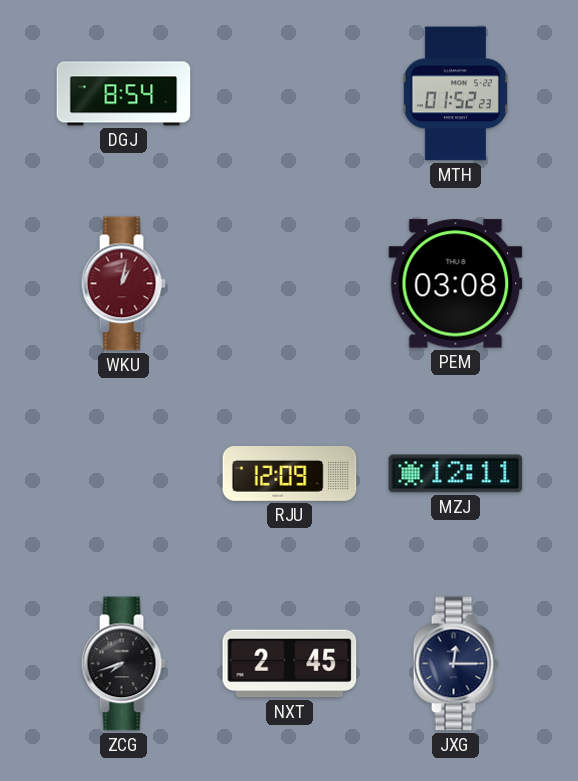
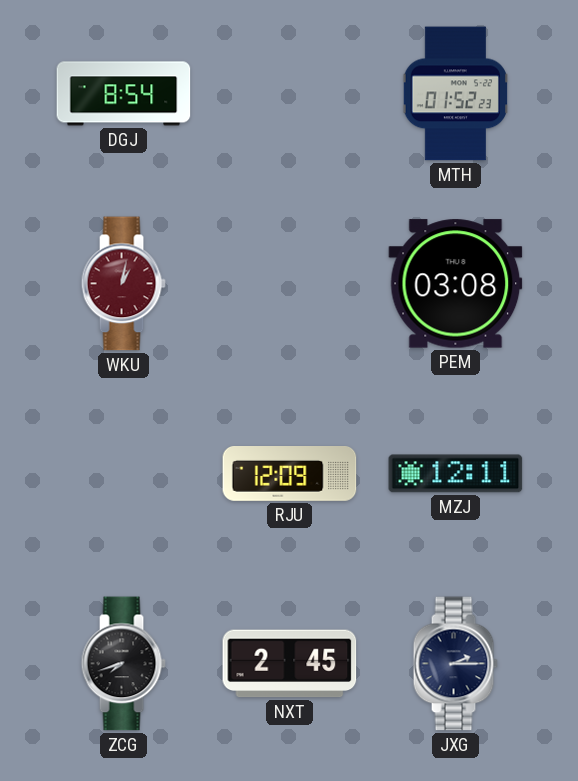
JXG: 12:15 -> 2:15 (455, 664)
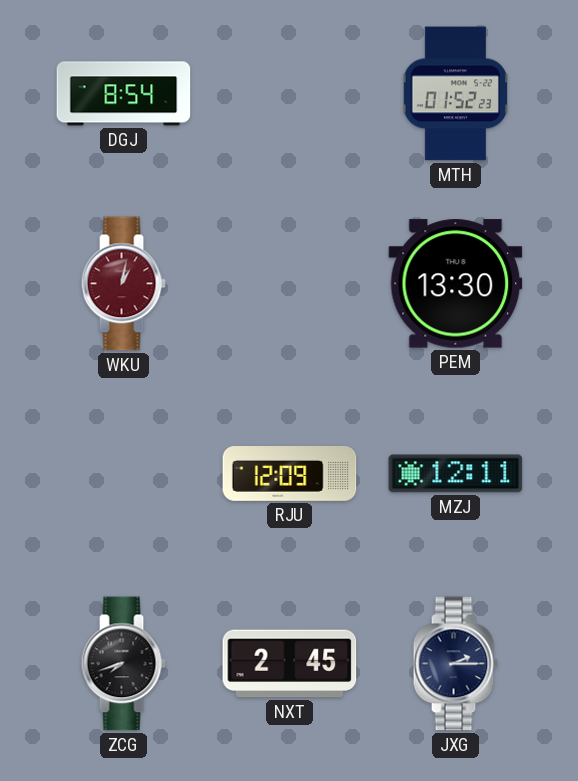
PEM: 03:08 -> 13:30 (456, 284)
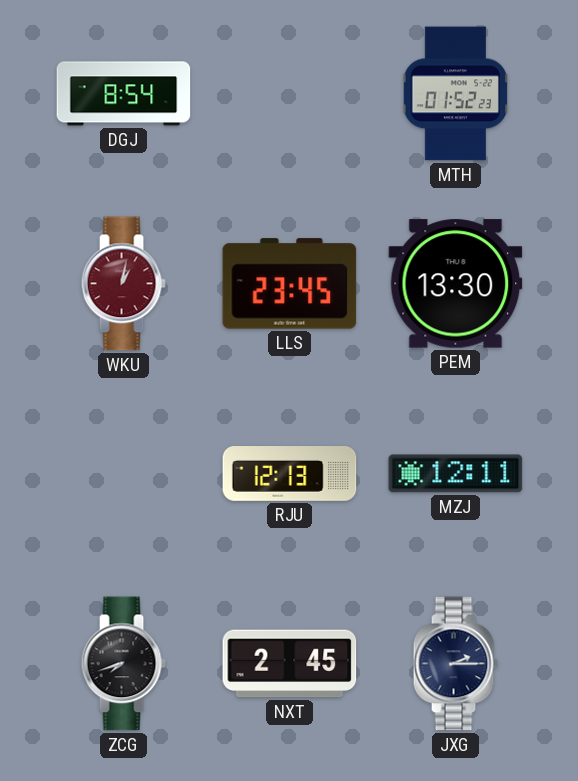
LLS: none -> 23:45 (290, 284)
RJU: 12:09 -> 12:13 (290, 474)
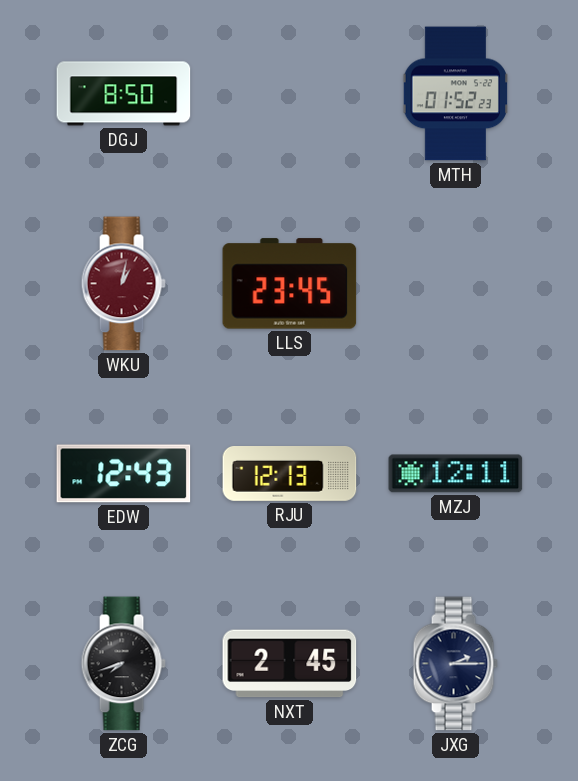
DGJ: 8:54 -> 8:50 (124, 94)
PEM: 13:30 -> none (456, 284)
EDW: none -> 12:43 (124, 474)
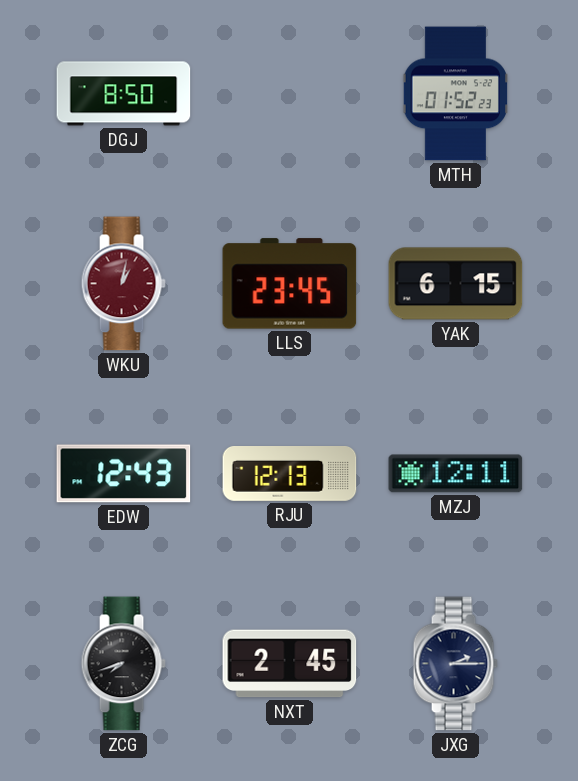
YAK: none -> 6:15 (456, 284)
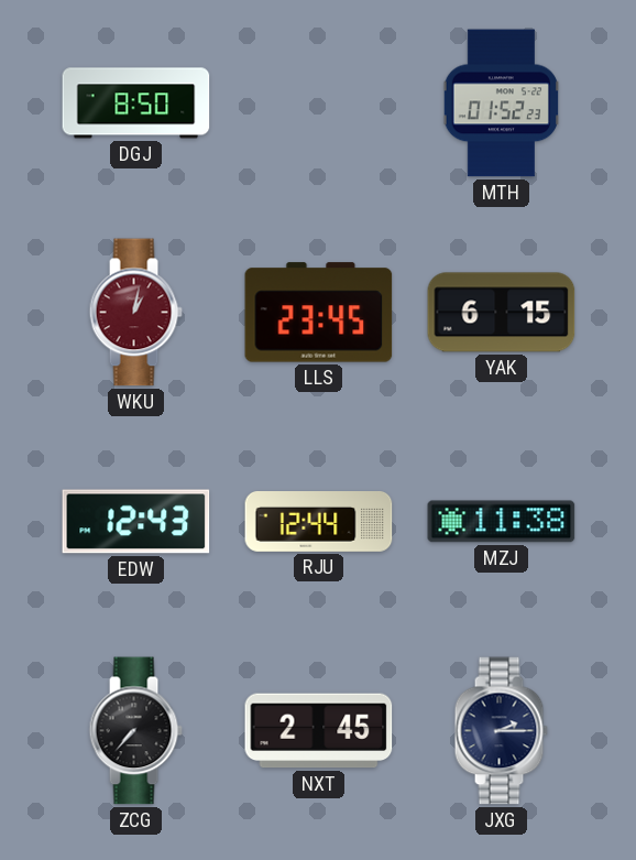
RJU: 12:13 -> 12:44 (319, 522)
MZJ: 12:11 -> 11:38 (502, 522)
ZCG: 7:42 -> 7:37 (135, 731)
